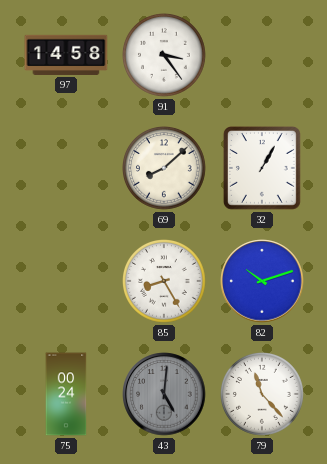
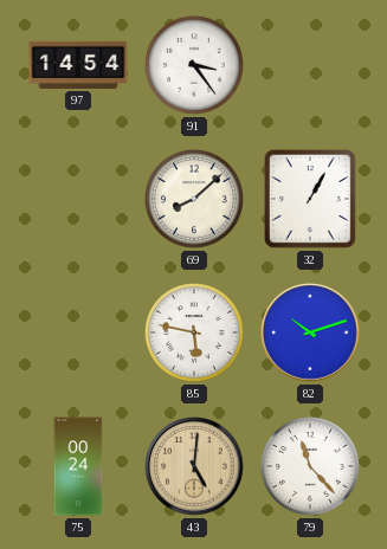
97: 14:58 -> 14:54 (78, 65)
85: 8:25 -> 5:47 (195, 334)
43 dial: grey -> champagne (194, 466)
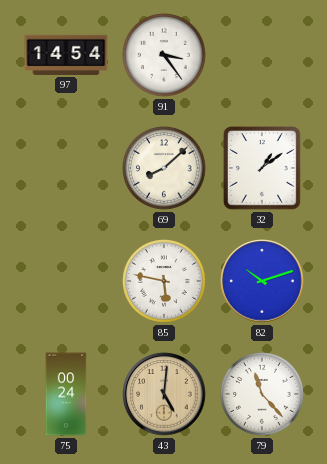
32: 1:05 -> 1:09 (262, 169)
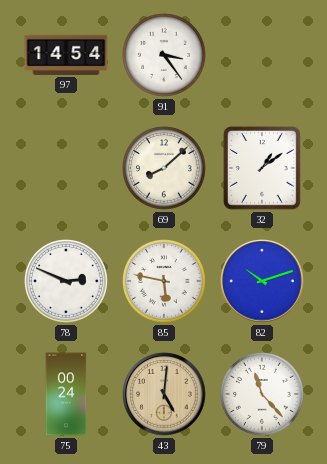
78: none -> 2:49 (67, 282)
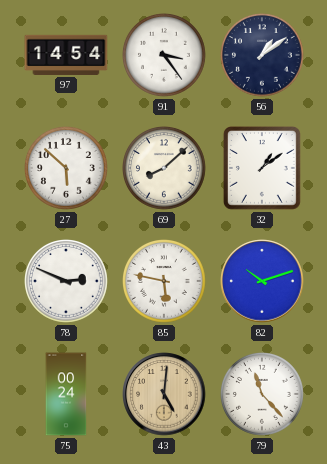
56: none -> 1:09 (263, 56)
27: none -> 5:52 (67, 169)
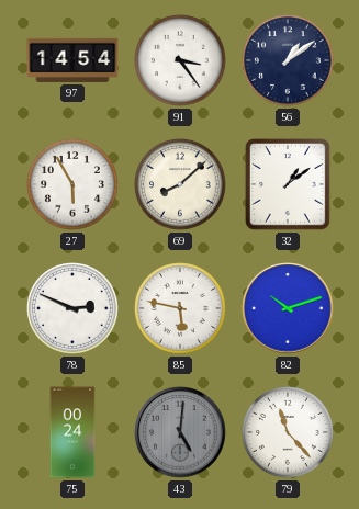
27: 5:52 -> 5:55 (74, 185)
43 dial: champagne -> grey (180, 432)
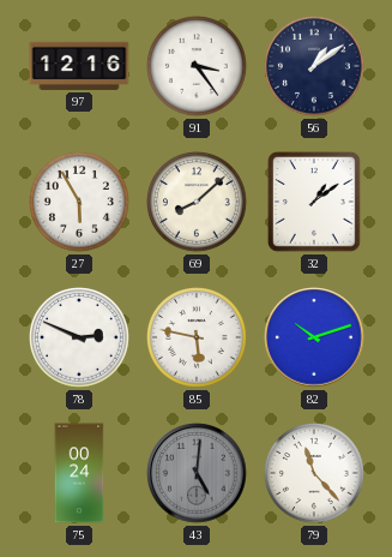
97: 14:54 -> 12:16 (79, 66)
